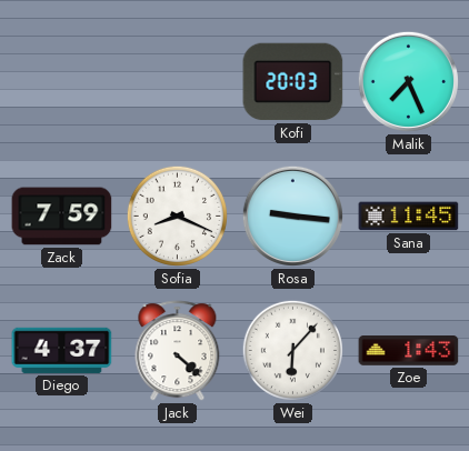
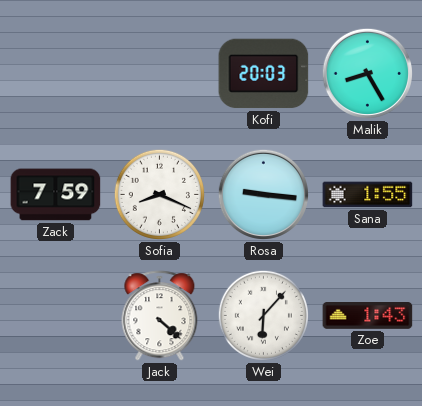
Malik: 7:26 -> 8:25 (367, 73)
Sana: 11:45 -> 1:55 (368, 195)
Diego: 4:37 -> none (62, 350)
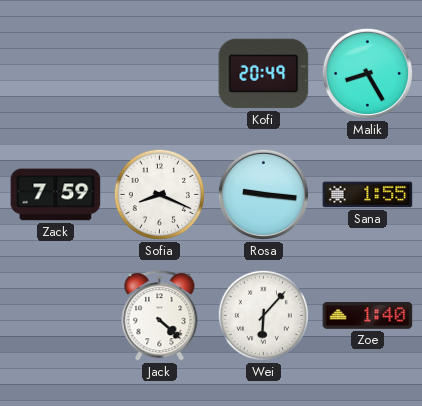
Kofi: 20:03 -> 20:49 (264, 74)
Zoe: 1:43 -> 1:40 (368, 316)
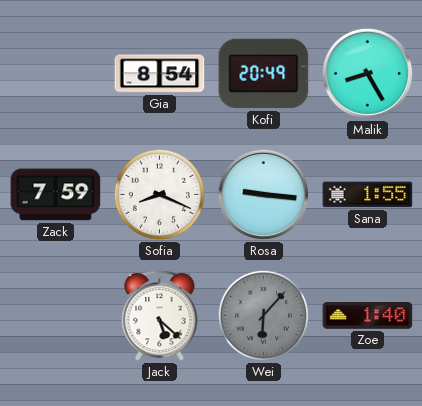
Gia: none -> 8:54 (160, 74)
Jack: 4:22 -> 5:22 (160, 316)
Wei dial: white -> grey (263, 315)
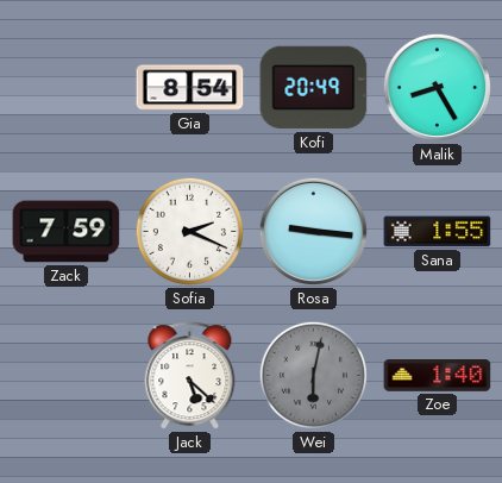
Sofia: 8:19 -> 2:19 (189, 231)
Wei: 6:07 -> 6:02 (313, 375)
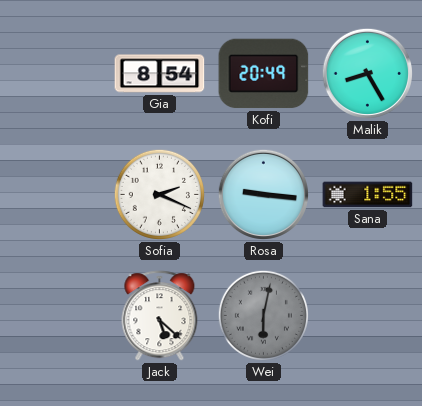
Zack: 7:59 -> none (67, 232)
Zoe: 1:40 -> none (438, 376)
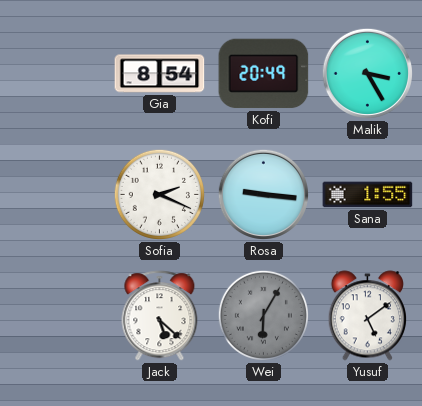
Malik: 8:25 -> 3:25 (367, 73)
Wei: 6:02 -> 6:05 (263, 315)
Yusuf: none -> 5:09 (367, 316)
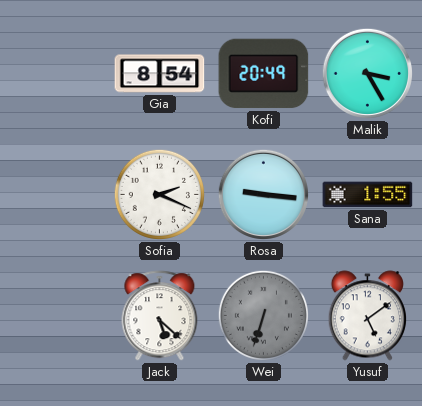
Wei: 6:05 -> 6:33 (263, 315)
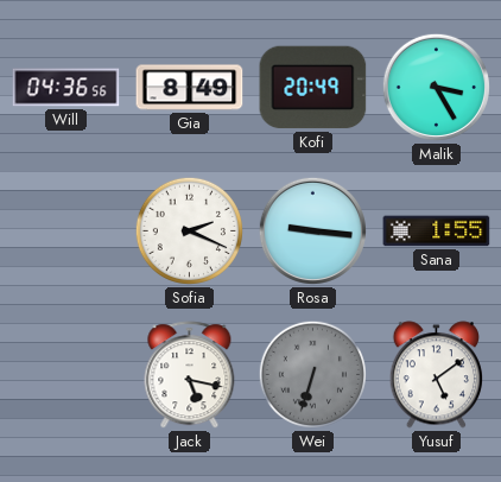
Will: none -> 04:36 (66, 88)
Gia: 8:54 -> 8:49 (190, 88)
Jack: 5:22 -> 5:17 (190, 375)
